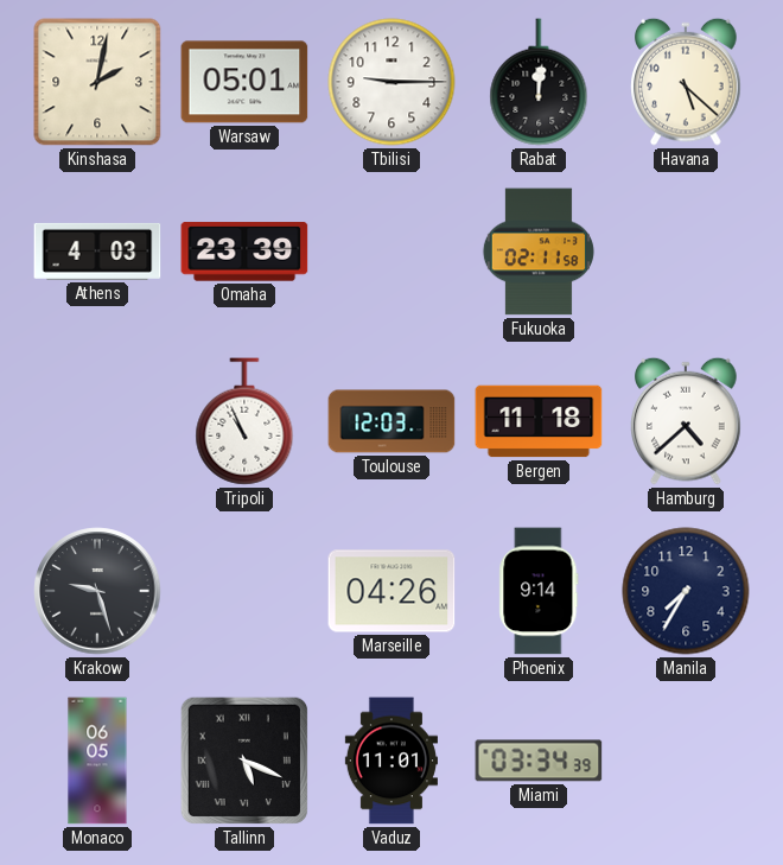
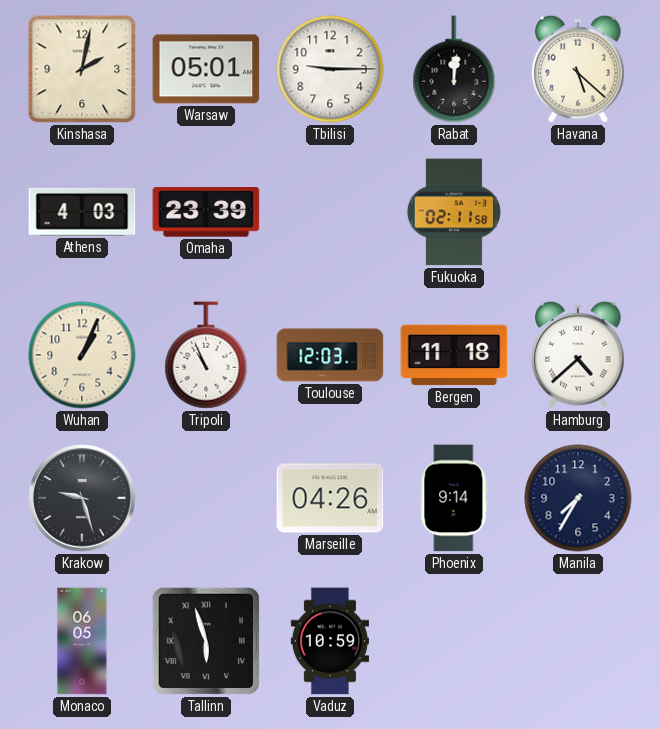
Wuhan: none -> 1:04 (82, 355)
Tallinn: 5:19 -> 5:57 (206, 641)
Vaduz: 11:01 -> 10:59 (330, 641)
Miami: 03:34 -> none (539, 761)
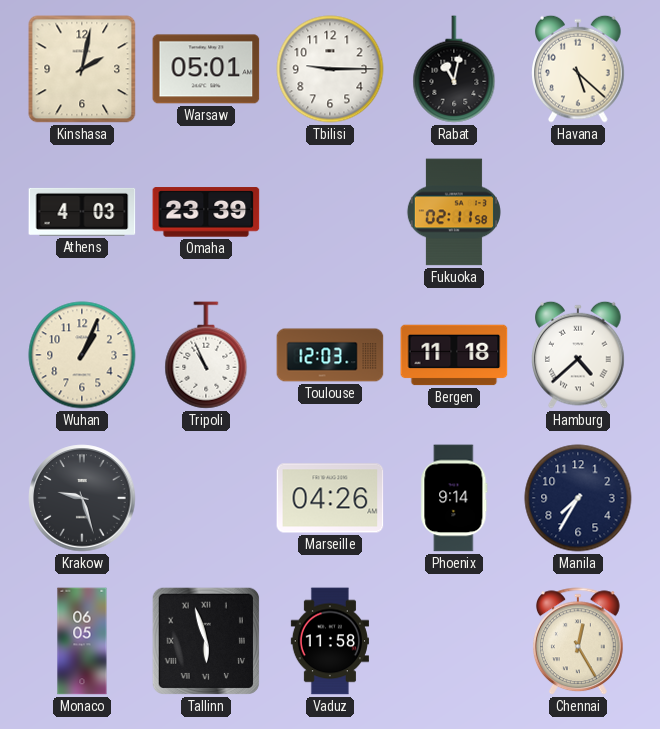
Rabat: 12:01 -> 11:02 (454, 69)
Vaduz: 10:59 -> 11:58 (330, 641)
Chennai: none -> 12:25 (578, 642)
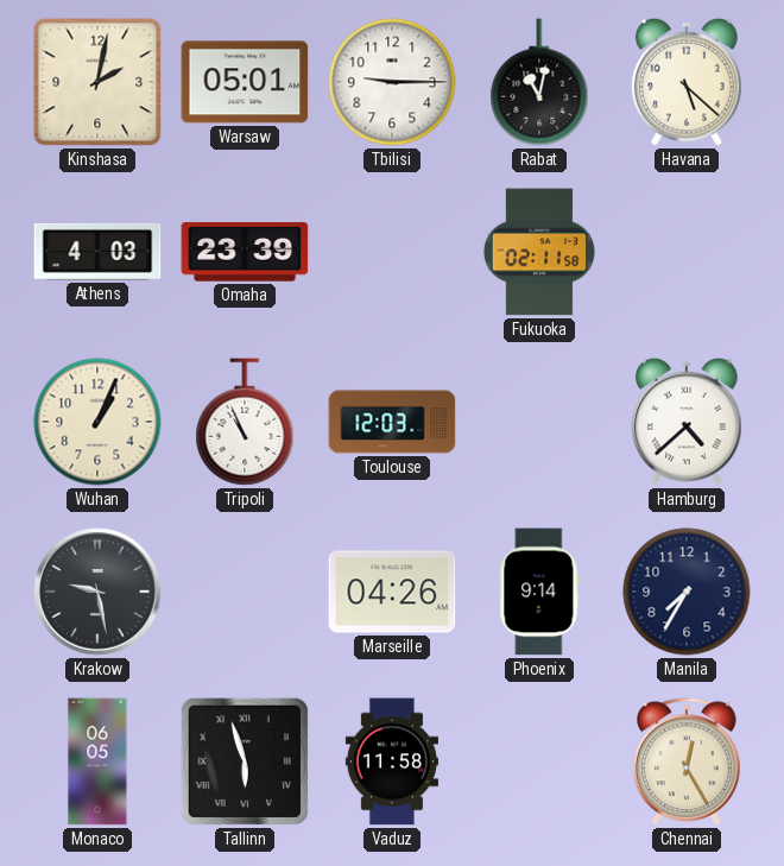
Bergen: 11:18 -> none (454, 355)
Krakow: 9:27 -> 9:28 (97, 592)
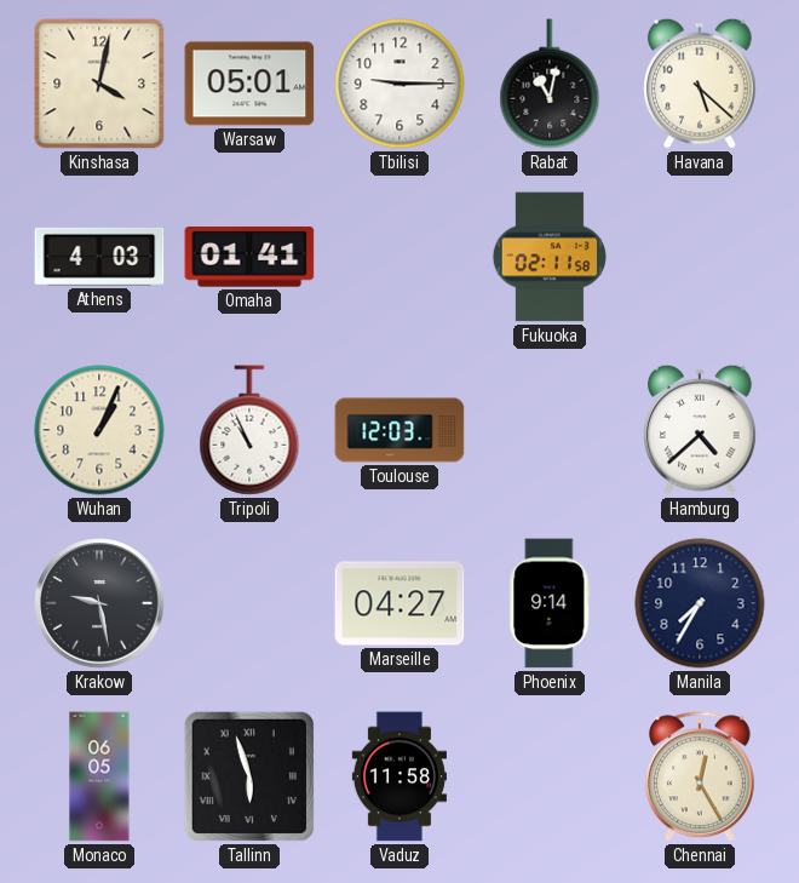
Kinshasa: 2:02 -> 4:02 (99, 84)
Omaha: 23:39 -> 01:41 (249, 257)
Marseille: 04:26 -> 04:27 (399, 603)
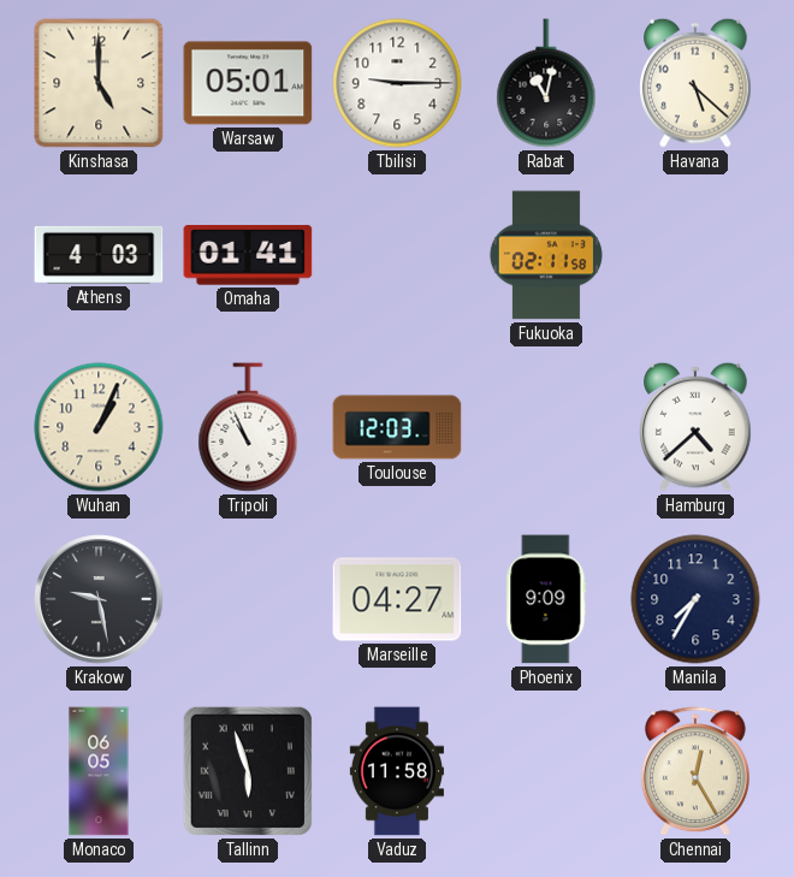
Kinshasa: 4:02 -> 5:00 (99, 83)
Phoenix: 9:14 -> 9:09 (546, 599)
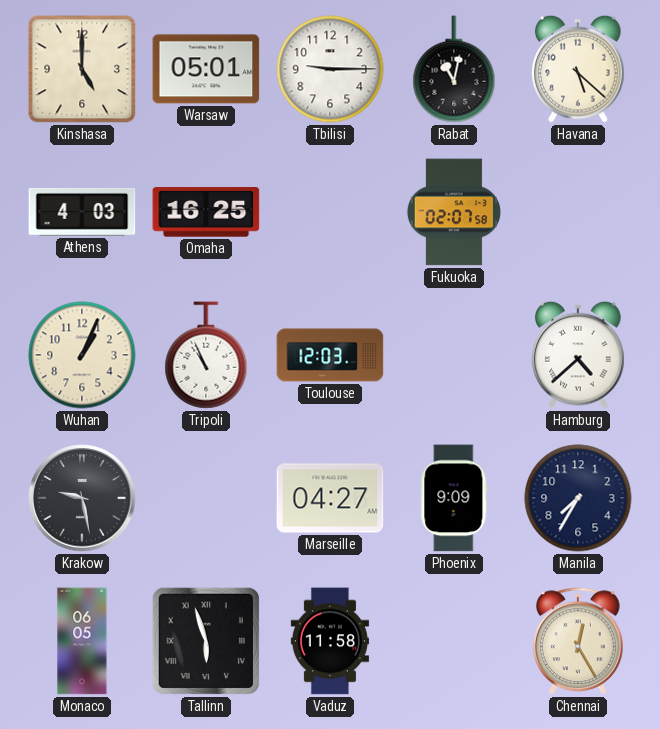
Omaha: 01:41 -> 16:25 (206, 212)
Fukuoka: 02:11 -> 02:07 (454, 212)
